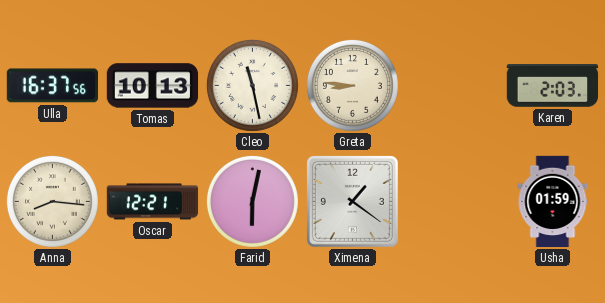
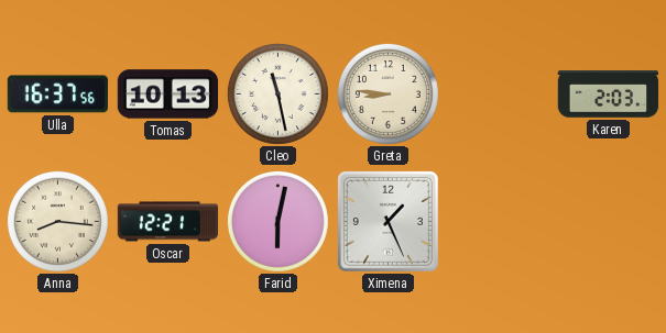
Ximena: 1:21 -> 1:26 (387, 221)
Usha: 01:59 -> none (553, 202)
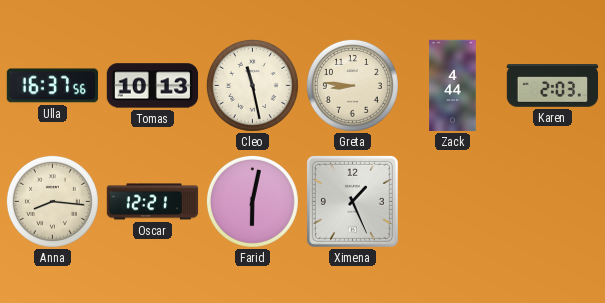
Zack: none -> 4:44 (453, 86)
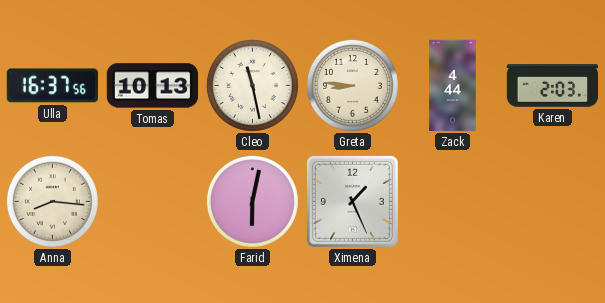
Oscar: 12:21 -> none (153, 202)
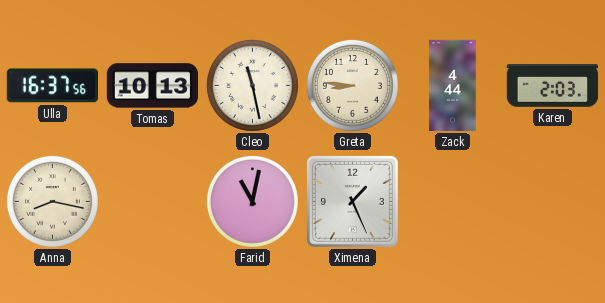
Anna: 8:16 -> 8:17 (52, 201)
Farid: 6:02 -> 11:02 (252, 201)
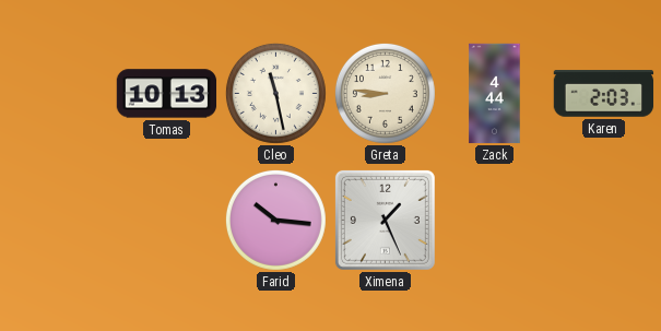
Ulla: 16:37 -> none (52, 86)
Anna: 8:17 -> none (52, 201)
Farid: 11:02 -> 10:16 (275, 220)
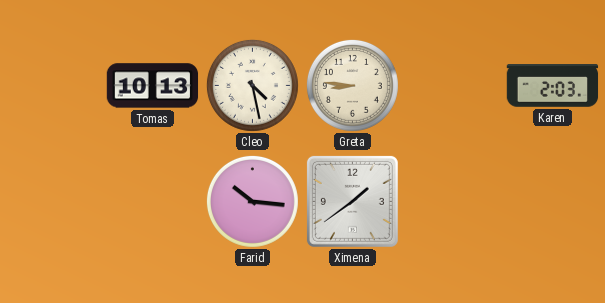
Cleo: 11:28 -> 4:28 (252, 85)
Zack: 4:44 -> none (495, 94)
Ximena: 1:26 -> 1:39 (352, 201)
